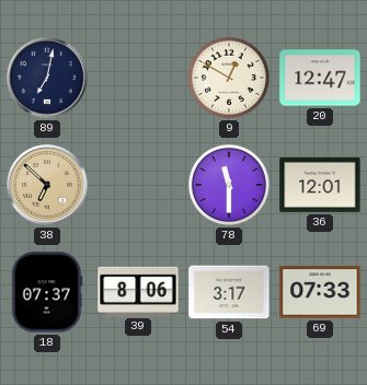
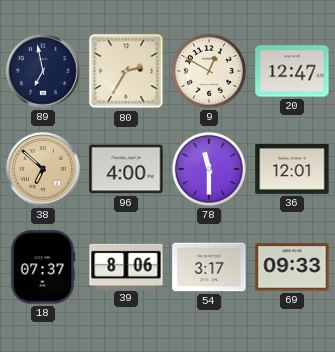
89: 7:02 -> 6:58 (43, 71)
80: none -> 2:35 (126, 71)
96: none -> 4:00 (126, 169)
69: 07:33 -> 09:33 (292, 267)
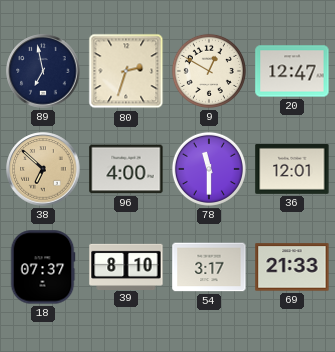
80: 2:35 -> 2:33 (126, 71)
39: 8:06 -> 8:10 (126, 266)
69: 09:33 -> 21:33 (292, 267)
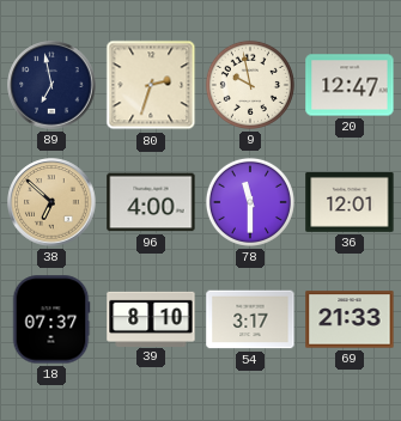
9: 12:50 -> 9:58 (250, 85)
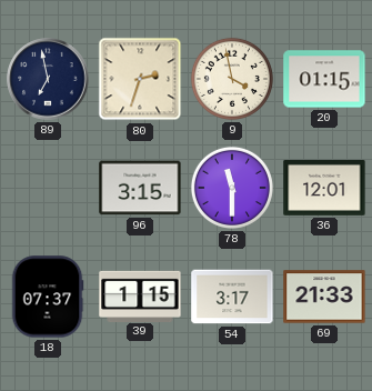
9: 9:58 -> 3:58 (232, 79)
20: 12:47 -> 01:15 (324, 79)
38: 6:52 -> none (51, 202)
96: 4:00 -> 3:15 (140, 188)
39: 8:10 -> 1:15 (140, 295)
